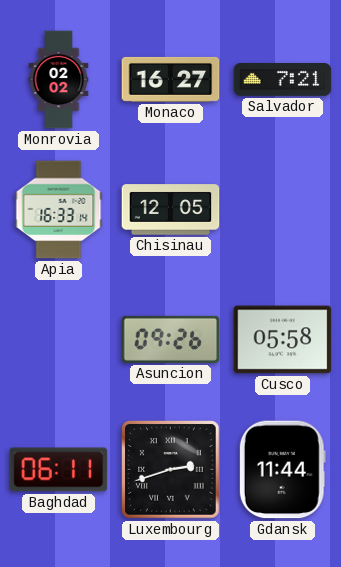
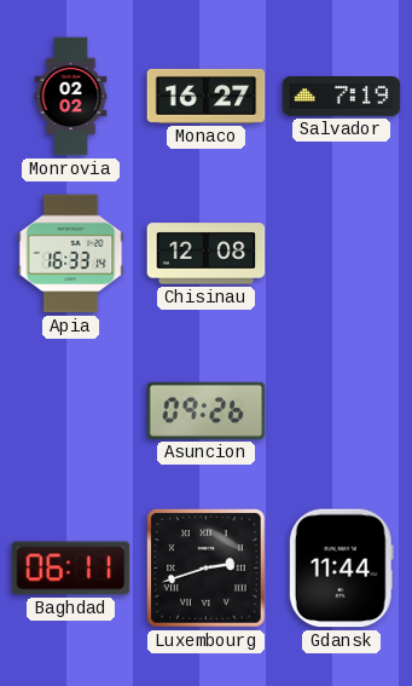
Salvador: 7:21 -> 7:19 (342, 97)
Chisinau: 12:05 -> 12:08 (207, 254)
Cusco: 05:58 -> none (283, 340)
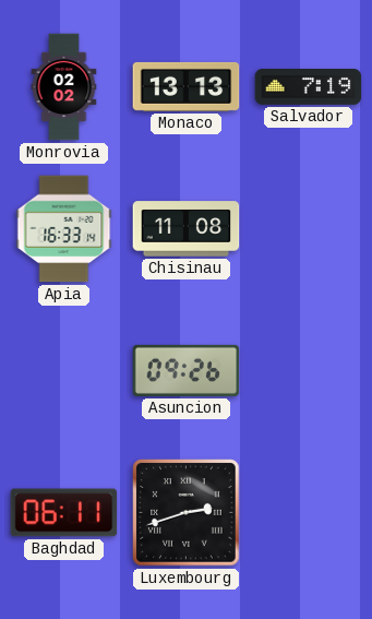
Monaco: 16:27 -> 13:13 (187, 86)
Chisinau: 12:08 -> 11:08 (187, 229)
Gdansk: 11:44 -> none (341, 569)
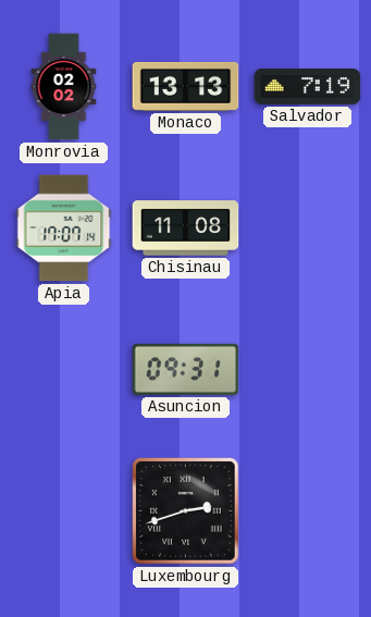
Apia: 16:33 -> 17:07 (64, 229)
Asuncion: 09:26 -> 09:31 (186, 369)
Baghdad: 06:11 -> none (64, 513)
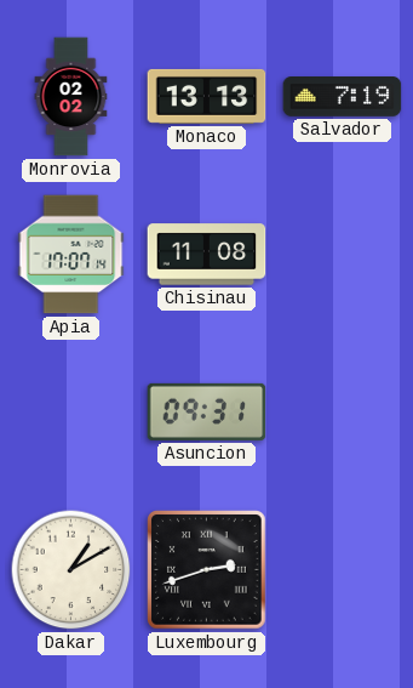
Dakar: none -> 1:10 (71, 570)
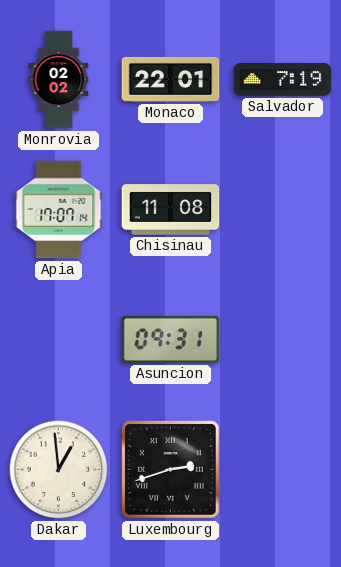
Monaco: 13:13 -> 22:01 (171, 79)
Dakar: 1:10 -> 12:59 (59, 470)
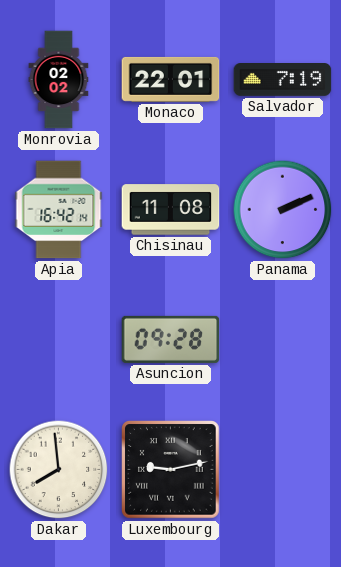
Apia: 17:07 -> 16:42 (59, 210)
Panama: none -> 2:11 (283, 210)
Asuncion: 09:31 -> 09:28 (171, 339)
Dakar: 12:59 -> 7:59 (59, 470)
Luxembourg: 2:42 -> 9:13 (171, 470)
